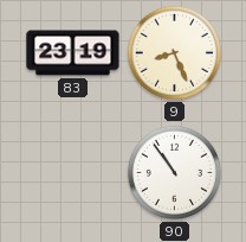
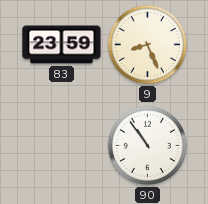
83: 23:19 -> 23:59 (62, 45)
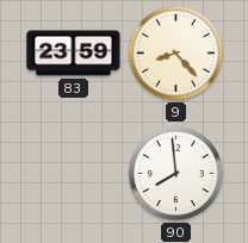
9: 8:26 -> 8:23 (175, 52)
90: 10:54 -> 7:59 (175, 173)
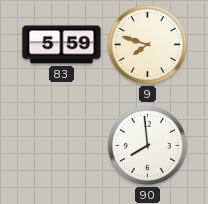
83: 23:59 -> 5:59 (62, 45)
9: 8:23 -> 7:48 (147, 44)
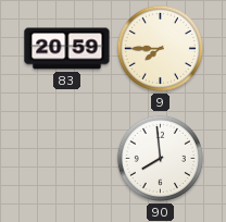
83: 5:59 -> 20:59 (67, 49)
9: 7:48 -> 7:45 (160, 48)
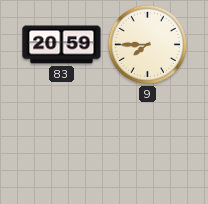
90: 7:59 -> none (160, 158)
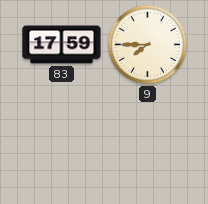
83: 20:59 -> 17:59 (62, 45)
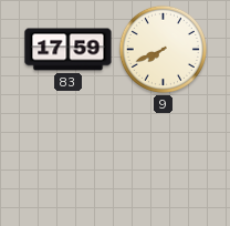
9: 7:45 -> 7:41 (163, 49)
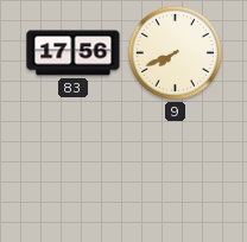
83: 17:59 -> 17:56 (74, 53)
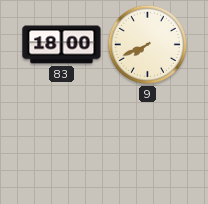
83: 17:56 -> 18:00 (62, 45)
